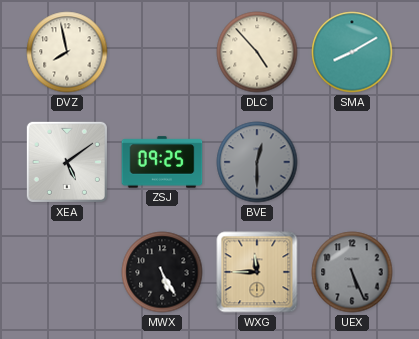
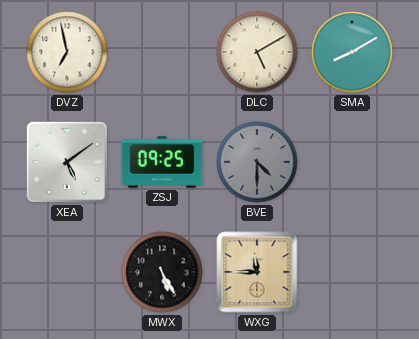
DVZ: 7:58 -> 6:58 (67, 52)
DLC: 4:53 -> 5:10 (257, 52)
BVE: 12:30 -> 4:30 (257, 162)
UEX: 5:26 -> none (352, 272)
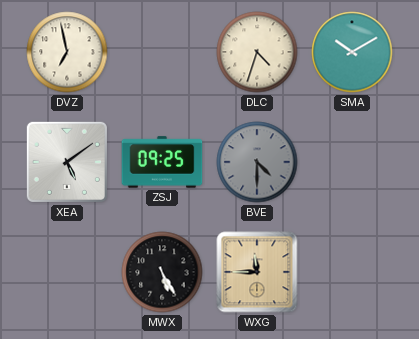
DLC: 5:10 -> 4:33 (257, 52)
SMA: 8:10 -> 10:10 (352, 52)
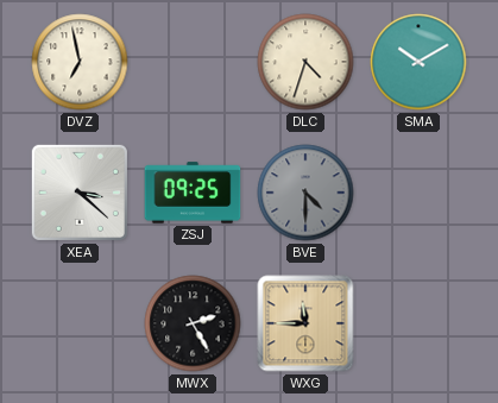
XEA: 5:09 -> 3:22 (80, 193)
MWX: 5:25 -> 2:25 (193, 323)
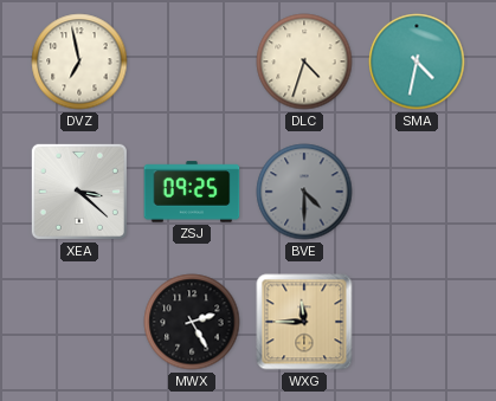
SMA: 10:10 -> 4:32 (417, 62)
